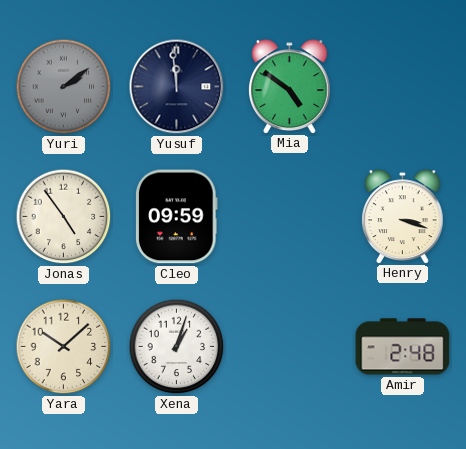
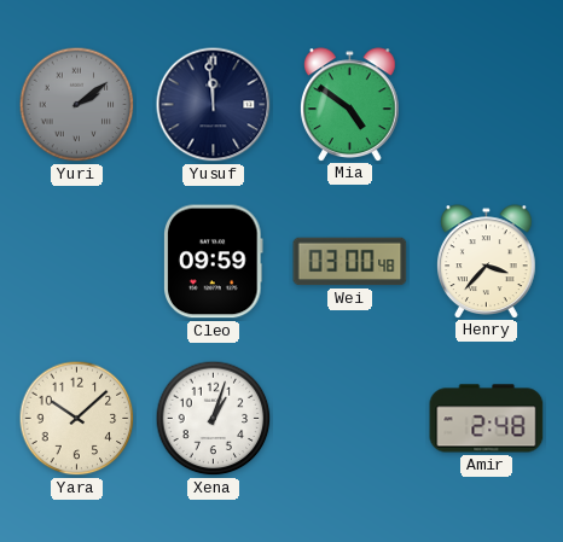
Jonas: 4:54 -> none (64, 217)
Wei: none -> 03:00 (350, 262)
Henry: 3:18 -> 3:37 (487, 261)
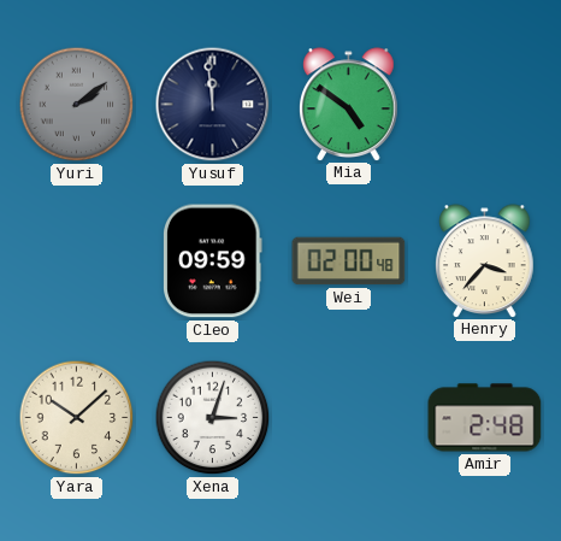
Wei: 03:00 -> 02:00 (349, 261)
Xena: 1:03 -> 3:03 (213, 418)
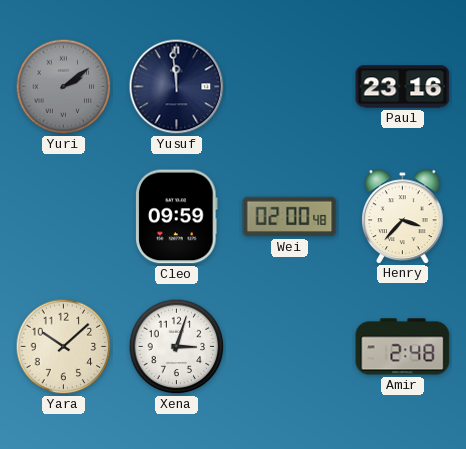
Mia: 4:51 -> none (349, 104)
Paul: none -> 23:16 (403, 87)
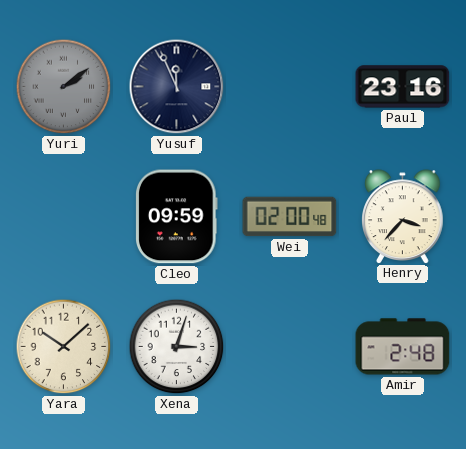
Yusuf: 11:59 -> 11:56 (177, 87)
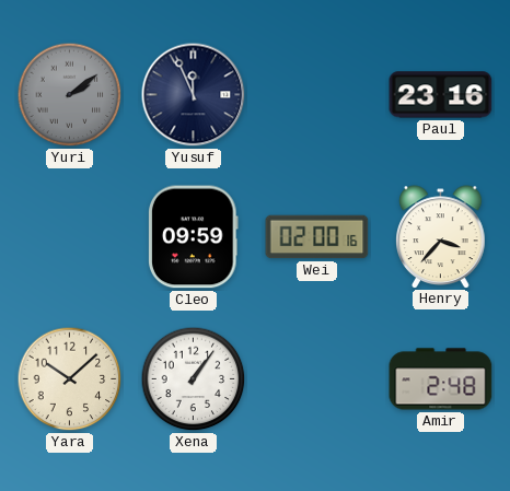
Wei: 02:00:48 -> 02:00:16 (317, 237)
Xena: 3:03 -> 1:06 (194, 379)
